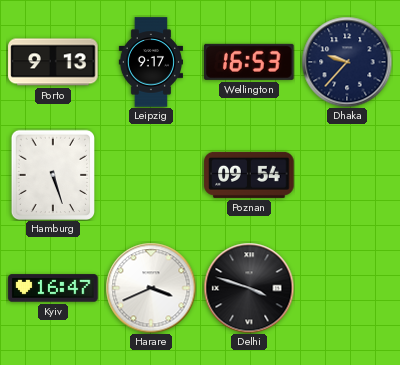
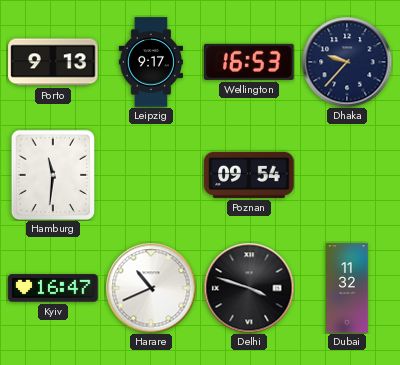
Hamburg: 5:27 -> 11:31 (52, 174)
Harare: 3:41 -> 10:41 (151, 288)
Dubai: none -> 11:32 (347, 288)
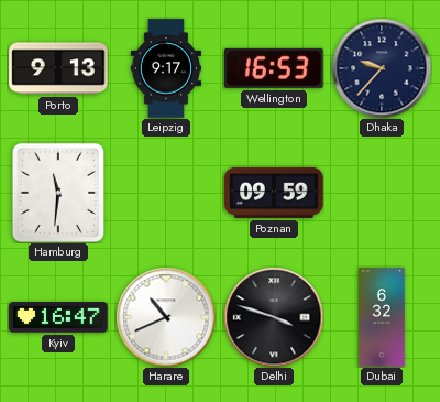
Poznan: 09:54 -> 09:59 (274, 193)
Dubai: 11:32 -> 6:32 (382, 317)
